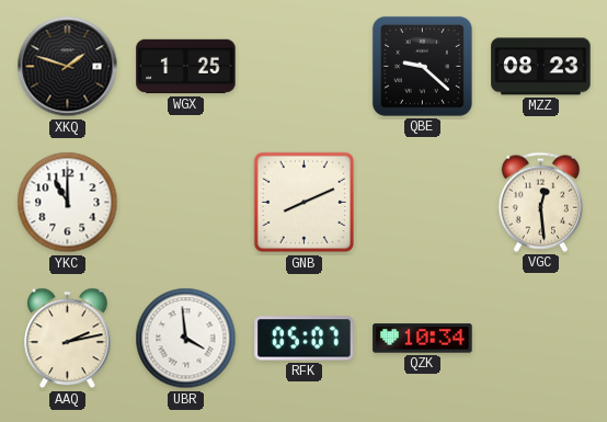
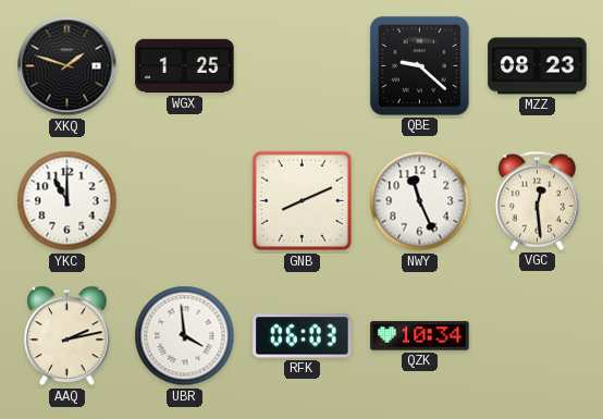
NWY: none -> 11:26 (420, 201)
RFK: 05:07 -> 06:03 (303, 336)
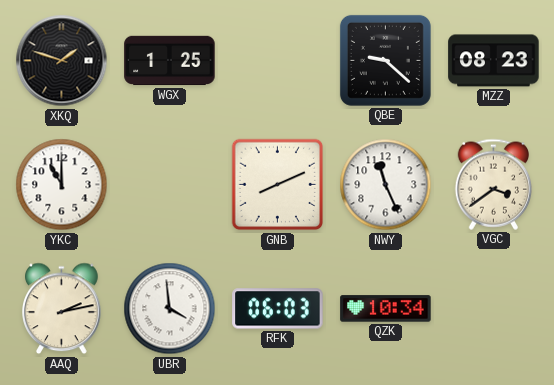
VGC: 12:29 -> 3:39 (493, 184)
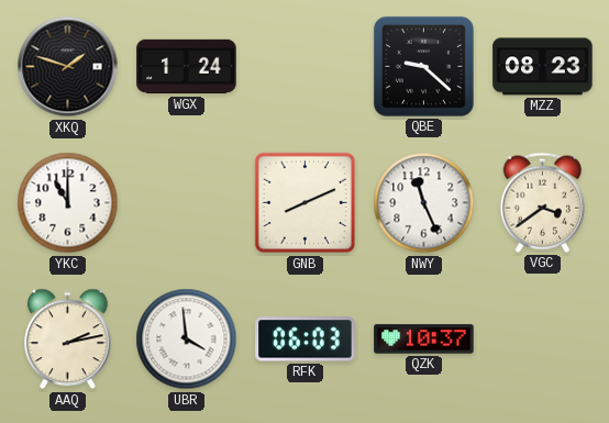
WGX: 1:25 -> 1:24 (187, 67)
QZK: 10:34 -> 10:37 (424, 339)
